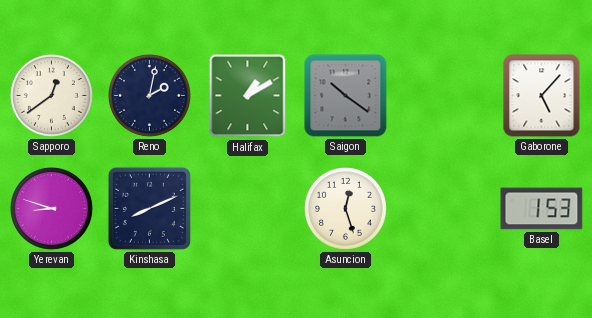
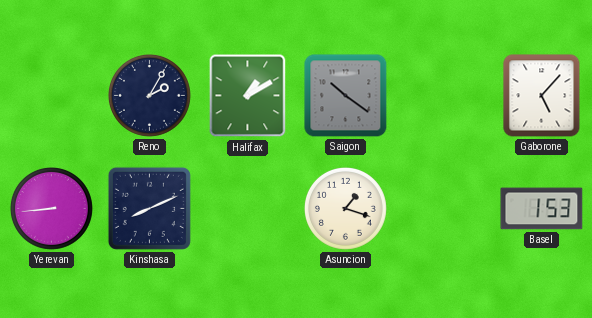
Sapporo: 12:39 -> none (51, 95)
Reno: 2:02 -> 2:05 (149, 95)
Yerevan: 8:48 -> 8:44 (51, 208)
Asuncion: 12:27 -> 1:18 (345, 208)
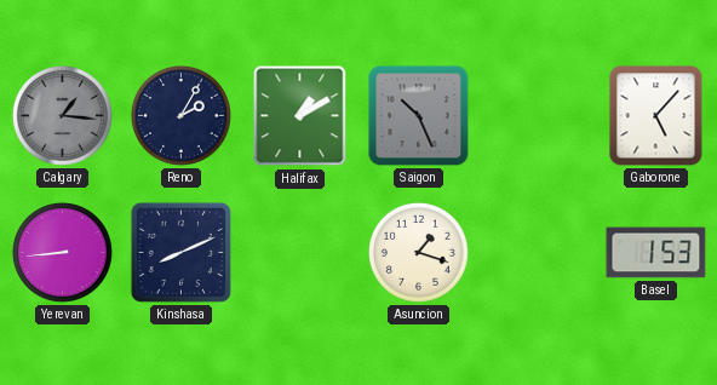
Calgary: none -> 1:16 (62, 115)
Saigon: 10:21 -> 10:26 (419, 116)
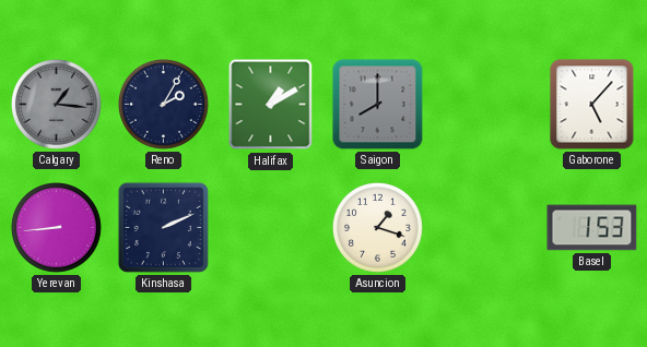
Saigon: 10:26 -> 8:00 (378, 105)
Kinshasa: 8:11 -> 2:11 (163, 227)
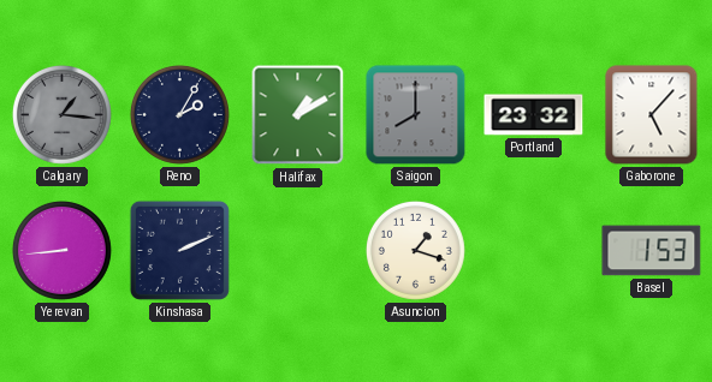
Portland: none -> 23:32 (534, 115)
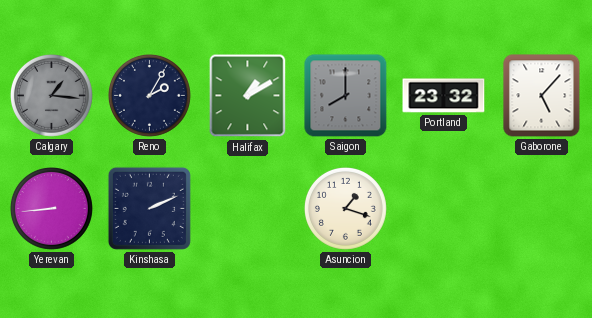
Basel: 1:53 -> none (652, 251)
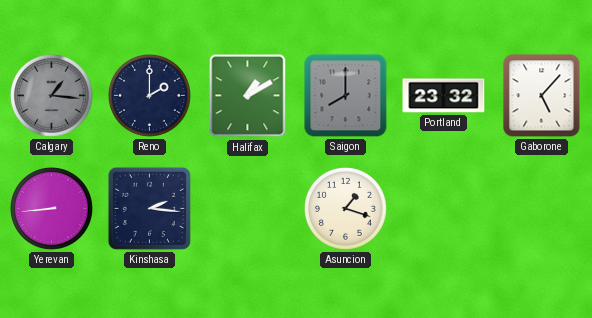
Reno: 2:05 -> 2:00 (149, 95)
Kinshasa: 2:11 -> 2:16 (149, 208)
